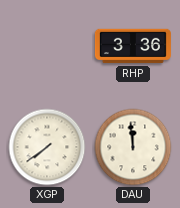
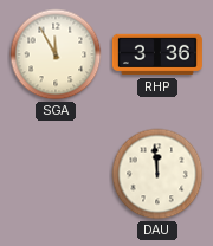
SGA: none -> 11:55 (56, 54)
XGP: 7:39 -> none (47, 147)
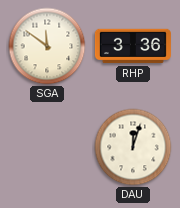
SGA: 11:55 -> 11:51 (47, 46)
DAU: 11:59 -> 12:03 (133, 147)
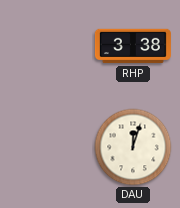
SGA: 11:51 -> none (47, 46)
RHP: 3:36 -> 3:38 (133, 46)
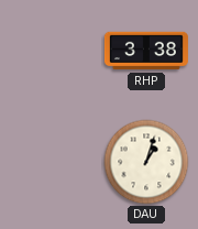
DAU: 12:03 -> 1:03 (146, 162)
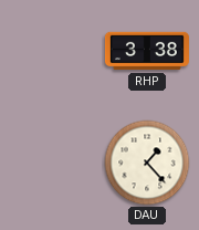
DAU: 1:03 -> 1:23 (147, 163)
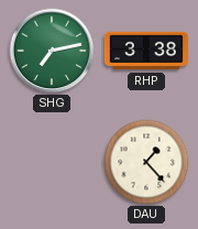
SHG: none -> 7:13 (52, 51)
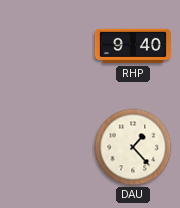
SHG: 7:13 -> none (52, 51)
RHP: 3:38 -> 9:40 (133, 46)
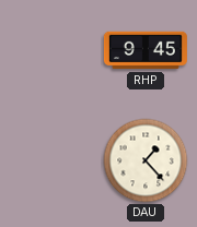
RHP: 9:40 -> 9:45 (146, 50)
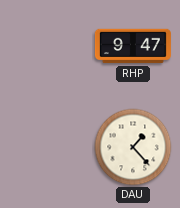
RHP: 9:45 -> 9:47 (133, 46)
